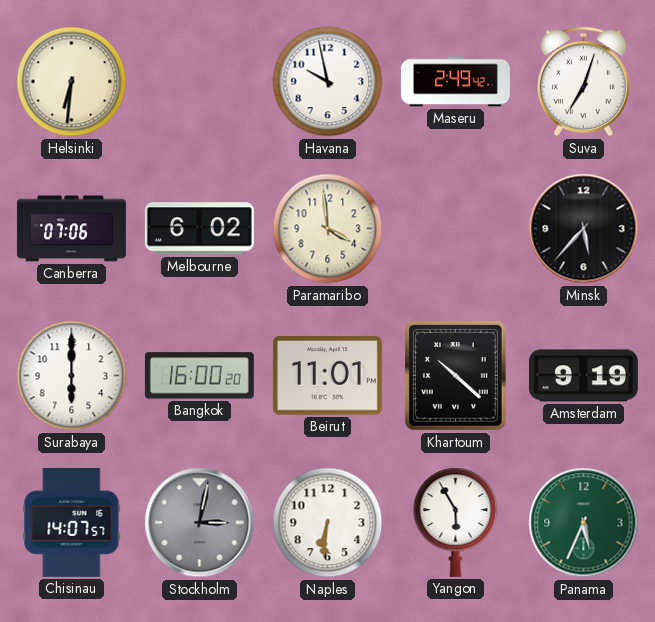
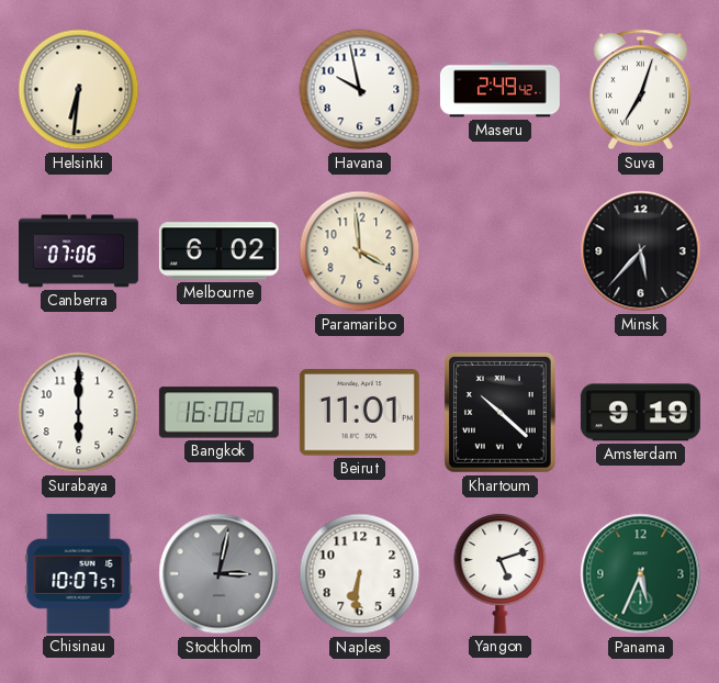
Chisinau: 14:07 -> 10:07 (79, 573)
Yangon: 5:55 -> 5:12 (501, 573)
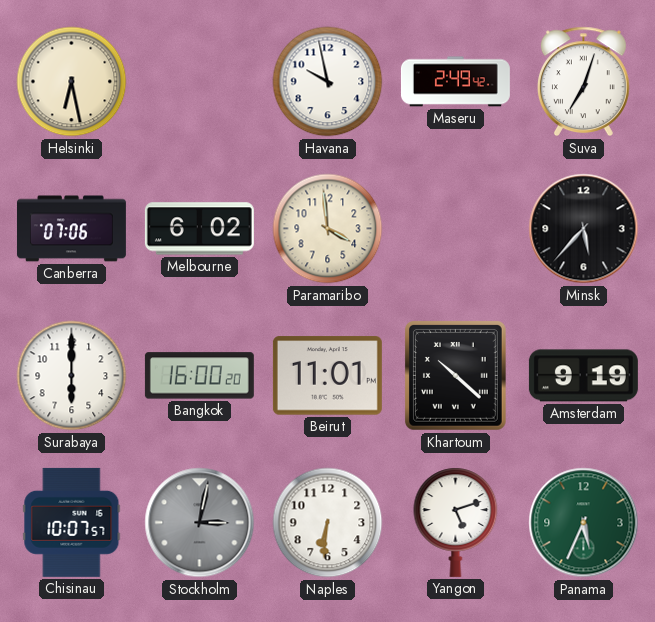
Helsinki: 6:31 -> 6:28 (72, 82)
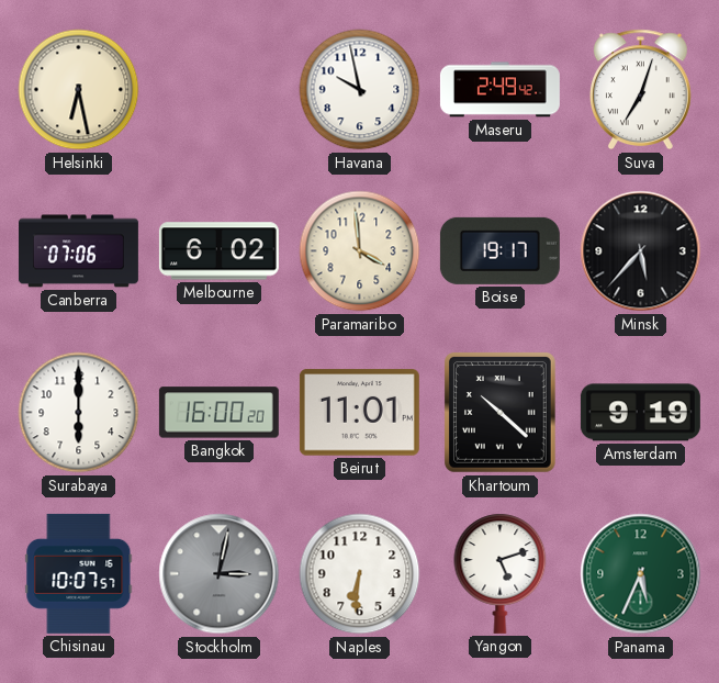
Boise: none -> 19:17 (499, 250)
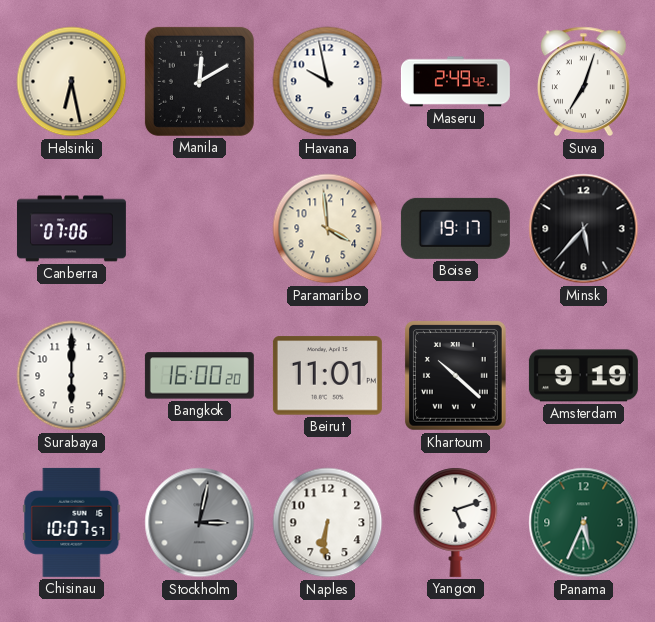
Manila: none -> 12:10 (199, 81)
Melbourne: 6:02 -> none (218, 251)
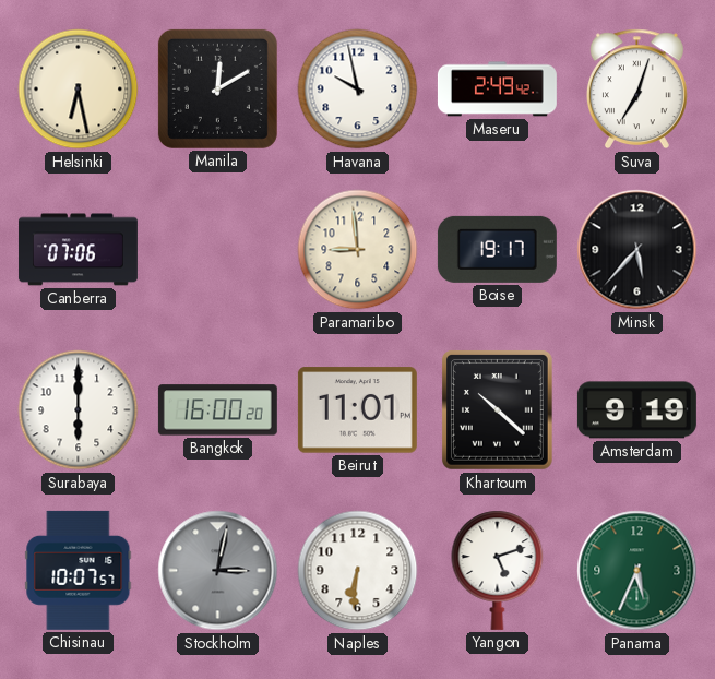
Paramaribo: 3:59 -> 8:59 (358, 250)
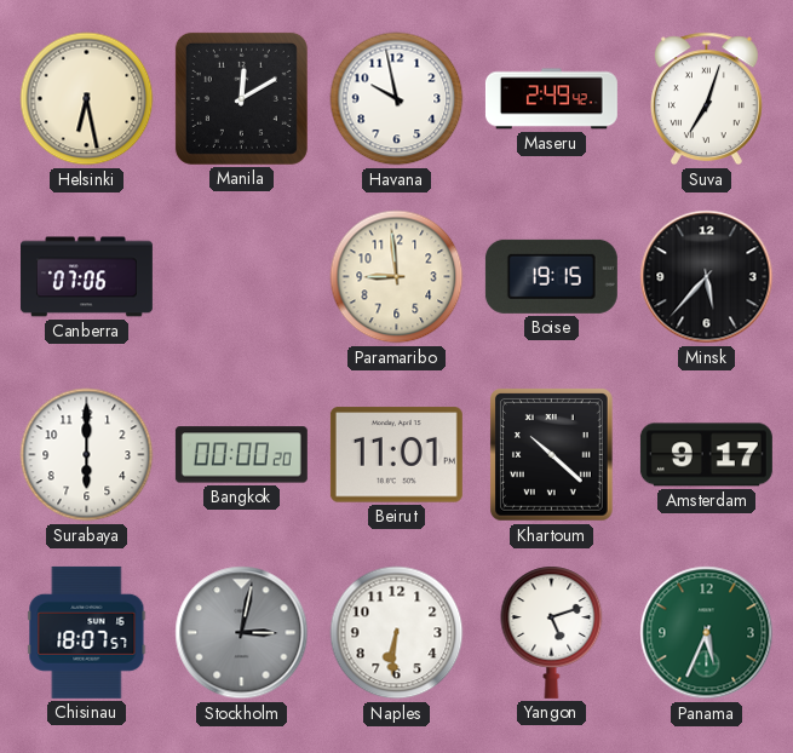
Boise: 19:17 -> 19:15 (551, 276)
Bangkok: 16:00 -> 00:00 (241, 455)
Amsterdam: 9:19 -> 9:17 (706, 455)
Chisinau: 10:07 -> 18:07 (87, 632)
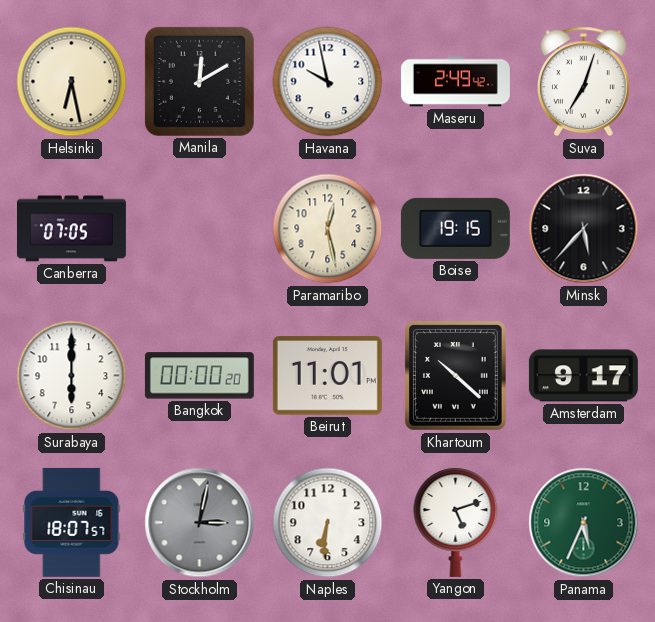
Canberra: 07:06 -> 07:05 (71, 229)
Paramaribo: 8:59 -> 12:28 (328, 229)
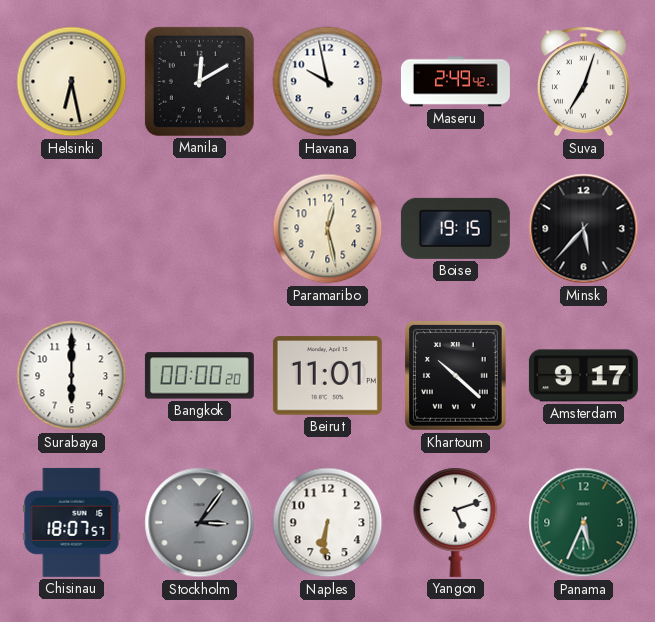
Canberra: 07:05 -> none (71, 229)
Stockholm: 3:02 -> 3:06 (200, 523)
